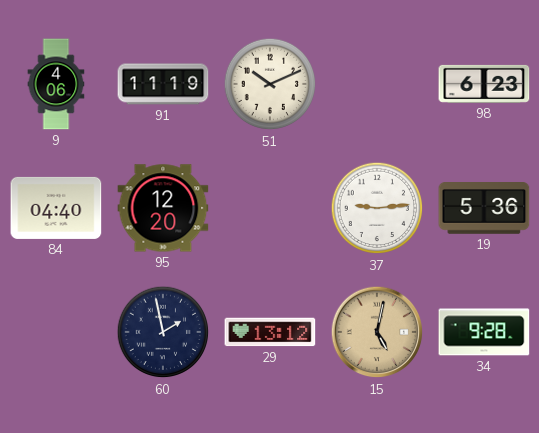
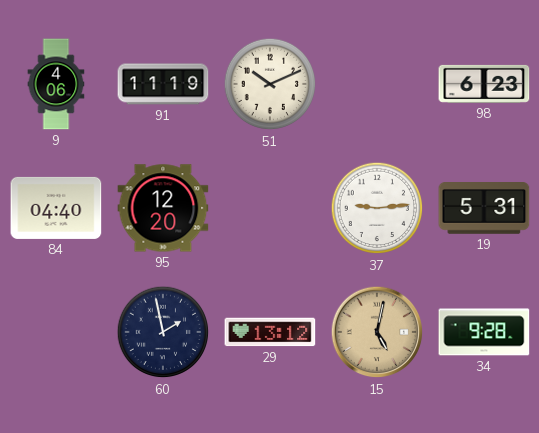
19: 5:36 -> 5:31 (484, 208)
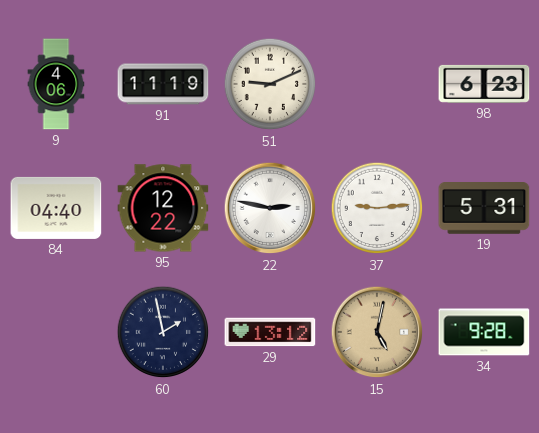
51: 10:11 -> 9:11 (270, 84)
95: 12:20 -> 12:22 (163, 208)
22: none -> 2:47 (270, 208)
